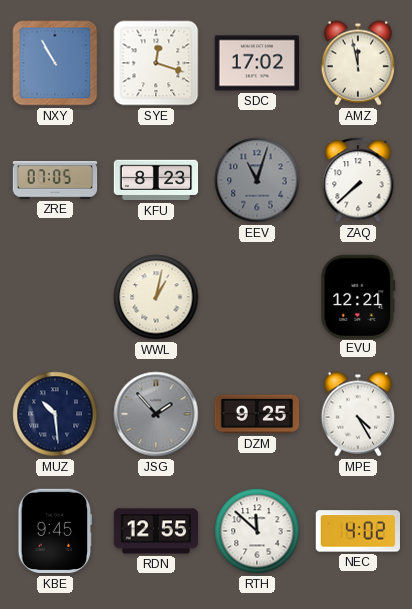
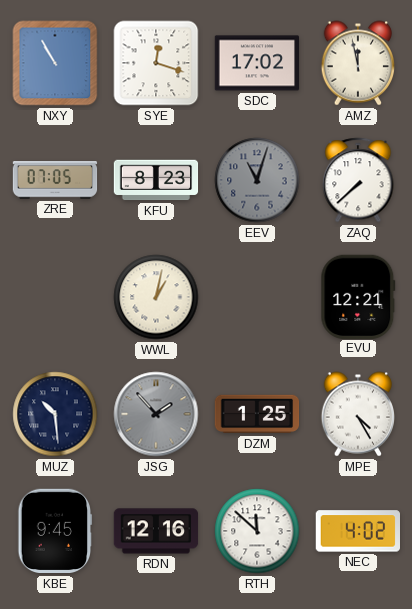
DZM: 9:25 -> 1:25 (257, 414)
RDN: 12:55 -> 12:16 (156, 531)
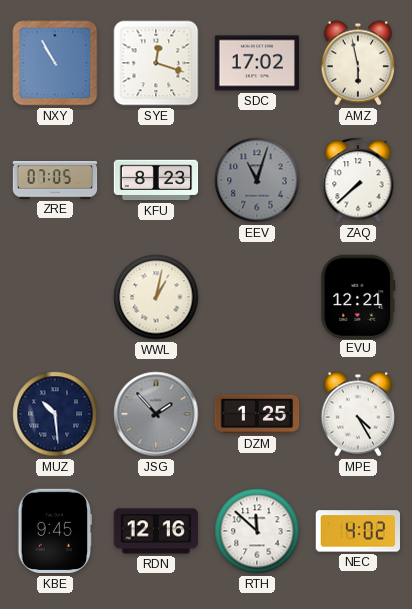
AMZ: 11:58 -> 5:58 (357, 63)
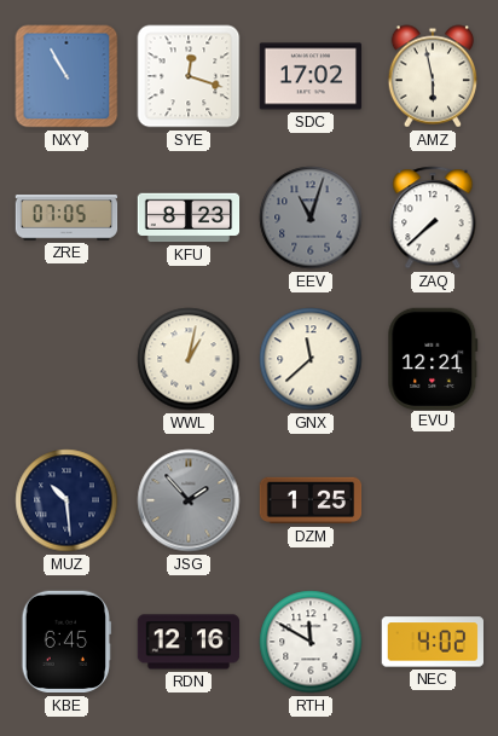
GNX: none -> 11:38 (311, 359)
MPE: 4:25 -> none (357, 414)
KBE: 9:45 -> 6:45 (66, 642)
RTH: 11:52 -> 11:50 (311, 642)
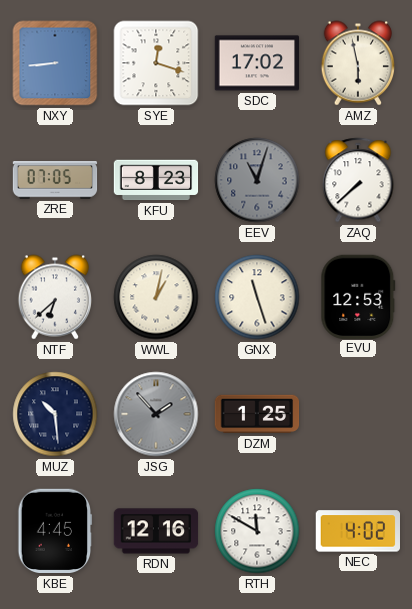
NXY: 10:55 -> 8:44 (55, 63)
NTF: none -> 6:38 (54, 297)
GNX: 11:38 -> 11:27 (257, 297)
EVU: 12:21 -> 12:53 (358, 296)
KBE: 6:45 -> 4:45 (55, 531)
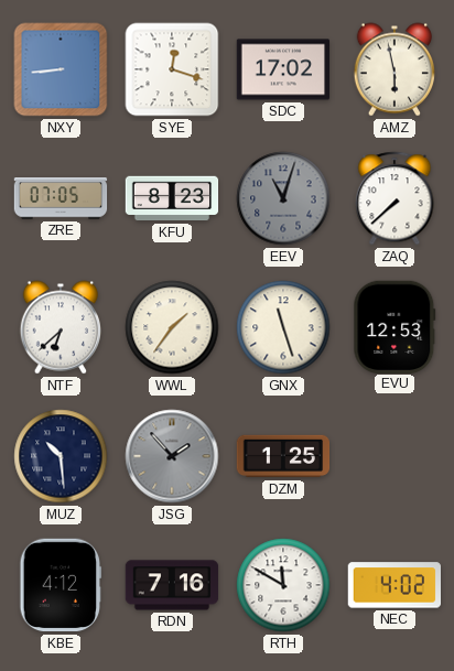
WWL: 1:02 -> 1:36 (172, 327)
KBE: 4:45 -> 4:12 (61, 585)
RDN: 12:16 -> 7:16 (172, 585)
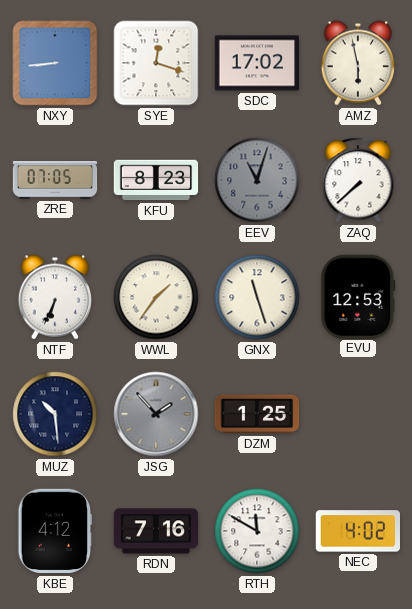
NTF: 6:38 -> 6:34 (54, 297)
